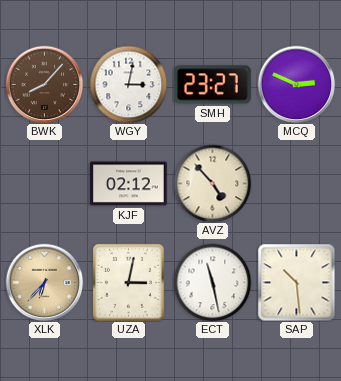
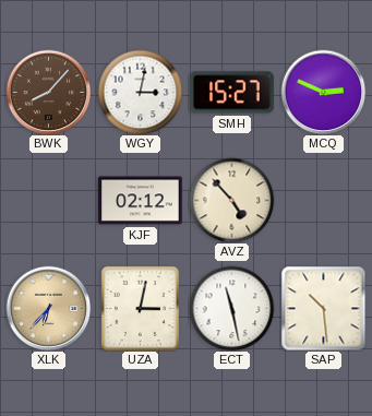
SMH: 23:27 -> 15:27 (231, 93)
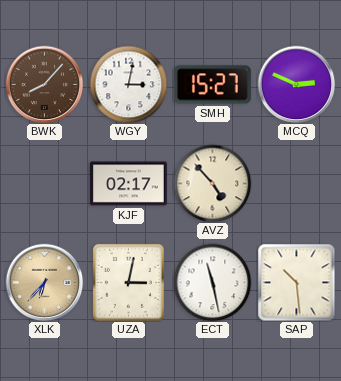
KJF: 02:12 -> 02:17 (129, 184)
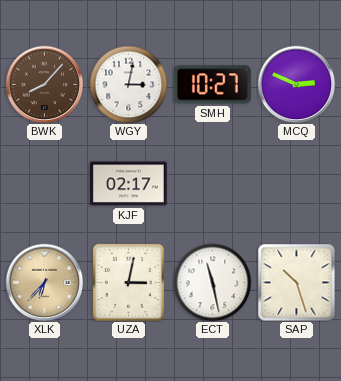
SMH: 15:27 -> 10:27 (212, 85)
AVZ: 4:53 -> none (212, 183)
SAP: 10:29 -> 10:27 (296, 282)
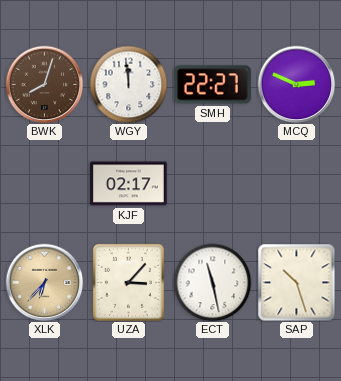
BWK: 8:07 -> 8:03 (44, 84)
WGY: 3:02 -> 11:59 (128, 84)
SMH: 10:27 -> 22:27 (212, 85)
UZA: 3:02 -> 3:07 (128, 282)
